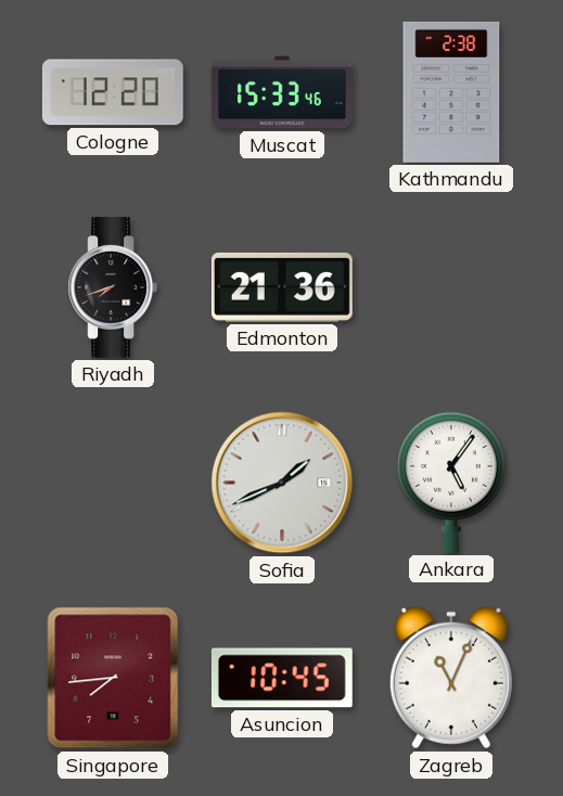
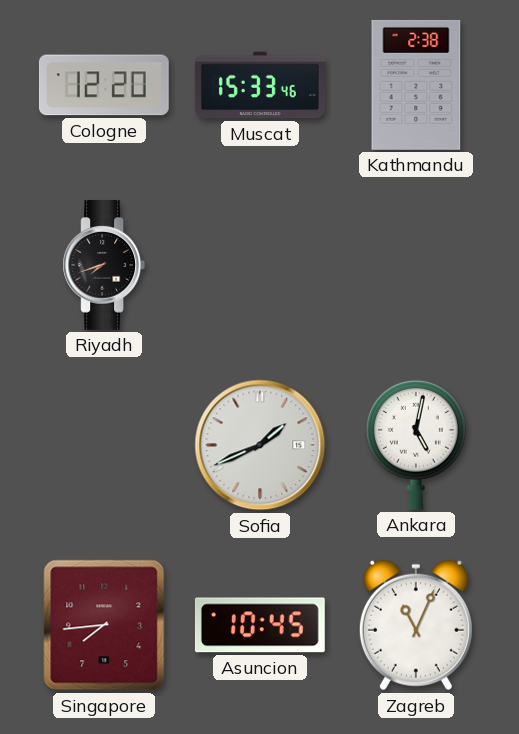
Edmonton: 21:36 -> none (282, 287)
Ankara: 5:06 -> 5:02 (416, 445)
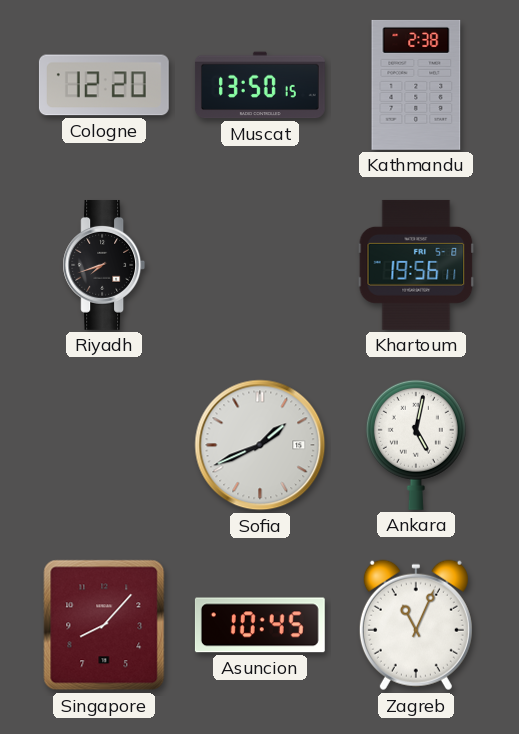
Muscat: 15:33 -> 13:50 (260, 85)
Khartoum: none -> 19:56 (416, 265)
Singapore: 7:44 -> 8:07 (104, 625)
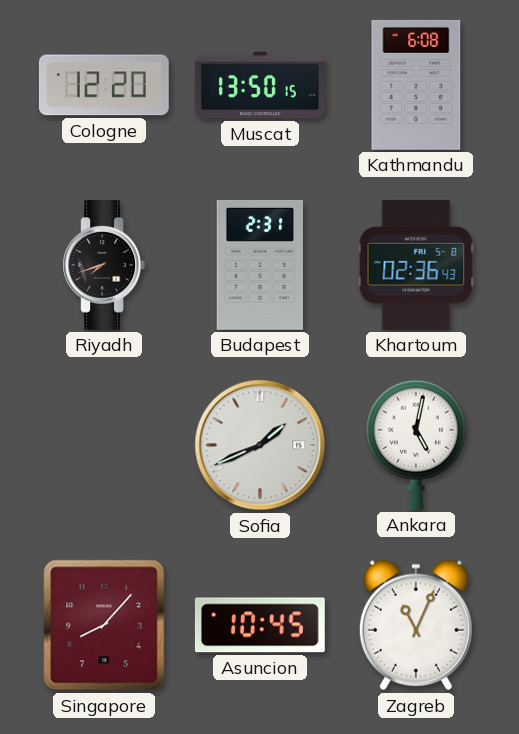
Kathmandu: 2:38 -> 6:08 (416, 85)
Budapest: none -> 2:31 (259, 265)
Khartoum: 19:56 -> 02:36 (416, 265)
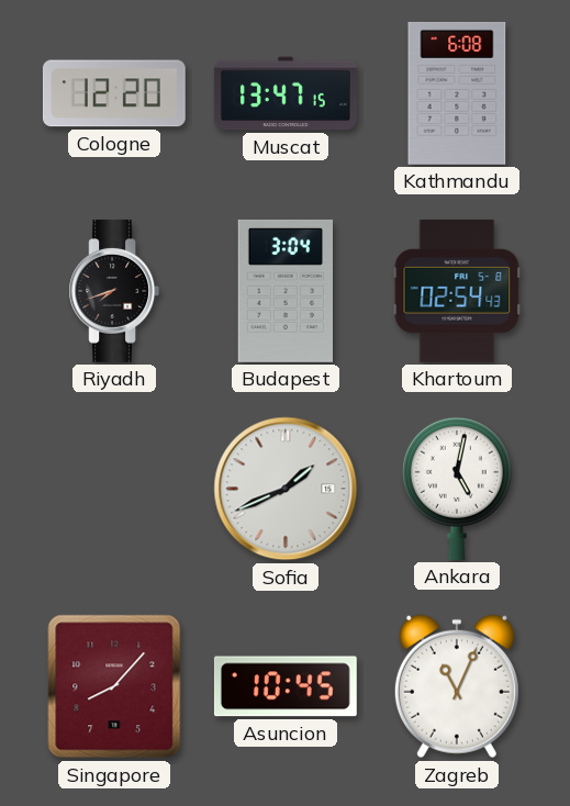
Muscat: 13:50 -> 13:47 (286, 93)
Budapest: 2:31 -> 3:04 (284, 291)
Khartoum: 02:36 -> 02:54 (457, 291)
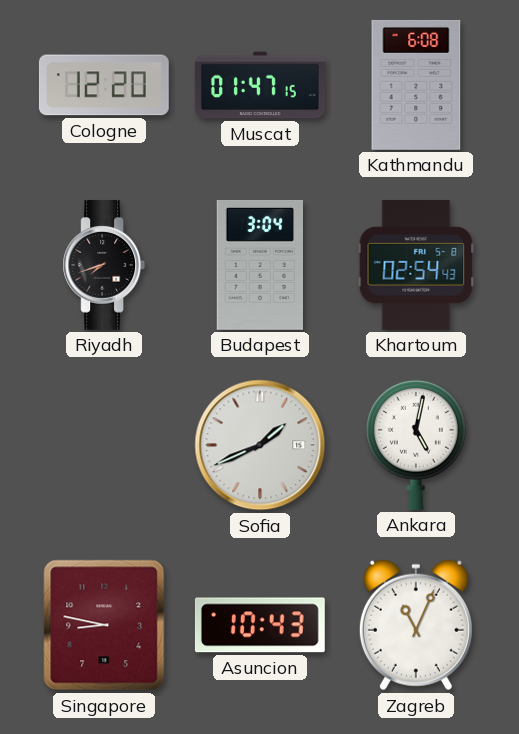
Muscat: 13:47 -> 01:47 (260, 85)
Singapore: 8:07 -> 8:47 (104, 625)
Asuncion: 10:45 -> 10:43 (260, 625)
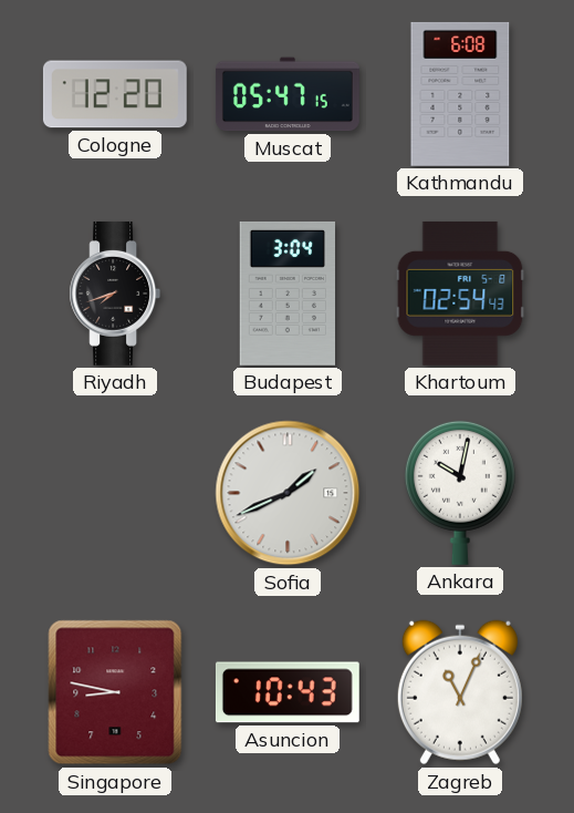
Muscat: 01:47 -> 05:47 (288, 94)
Ankara: 5:02 -> 10:02 (460, 493)
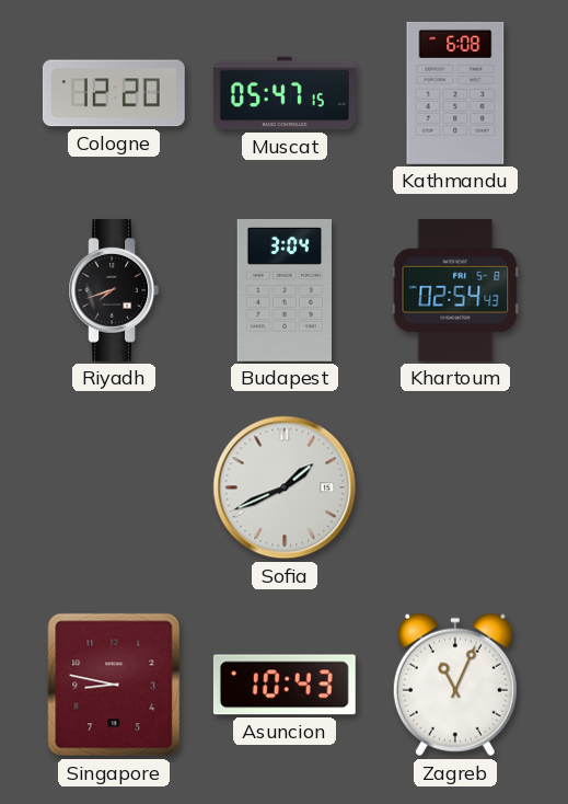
Ankara: 10:02 -> none (460, 493)
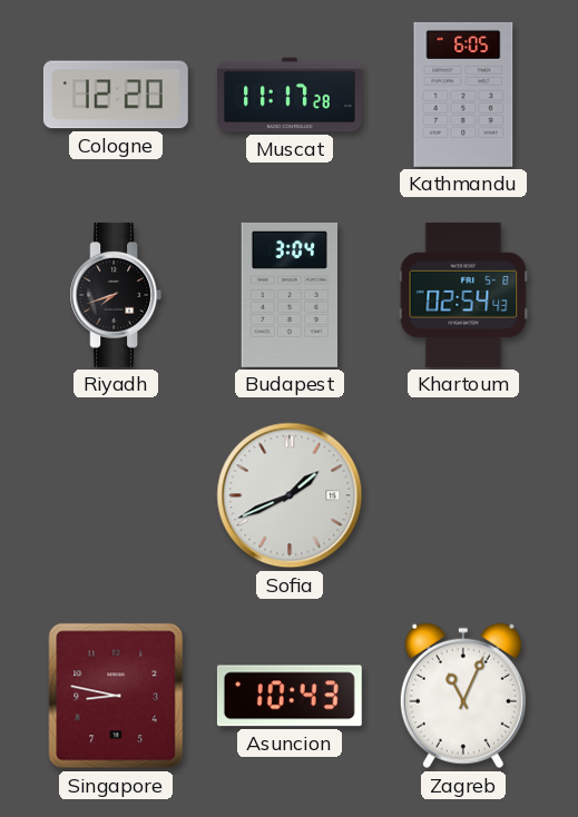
Muscat: 05:47 -> 11:17 (290, 95)
Kathmandu: 6:08 -> 6:05 (463, 95)
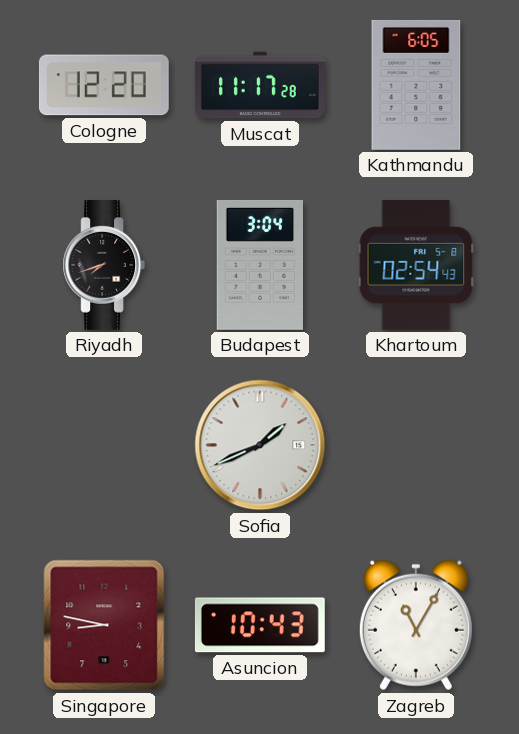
Zagreb: 11:04 -> 11:05 (416, 625)
